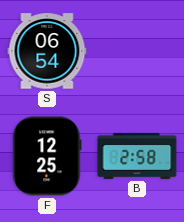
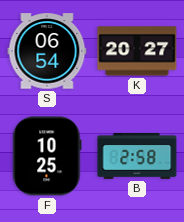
K: none -> 20:27 (137, 51)
F: 12:25 -> 10:25 (47, 156)
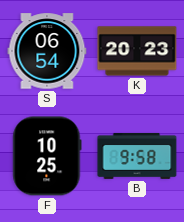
K: 20:27 -> 20:23 (137, 51)
B: 2:58 -> 9:58 (137, 156)
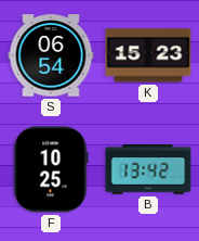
K: 20:23 -> 15:23 (148, 55)
B: 9:58 -> 13:42 (148, 169)
